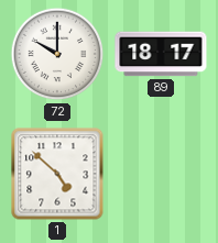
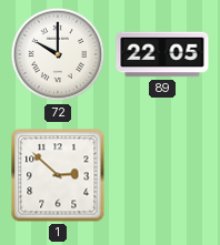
89: 18:17 -> 22:05 (162, 54)
1: 4:52 -> 2:52 (58, 175)
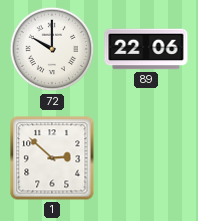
89: 22:05 -> 22:06 (146, 49)
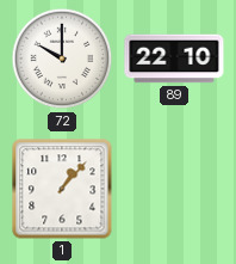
89: 22:06 -> 22:10 (174, 59)
1: 2:52 -> 1:07 (62, 189)
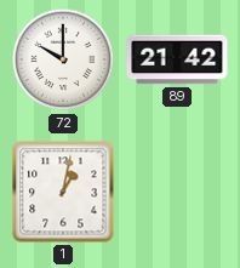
89: 22:10 -> 21:42 (177, 59)
1: 1:07 -> 1:02 (63, 192)
